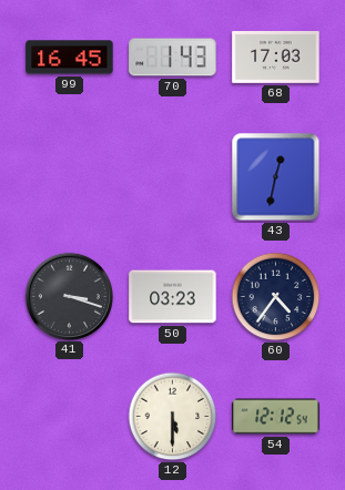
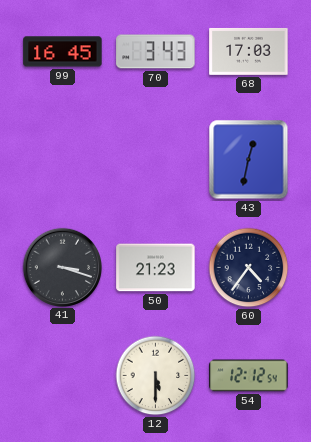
70: 1:43 -> 3:43 (156, 52)
50: 03:23 -> 21:23 (156, 268)
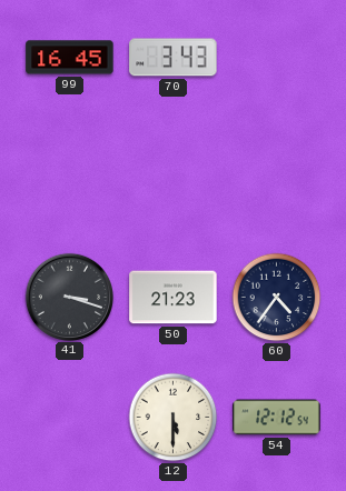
68: 17:03 -> none (249, 51)
43: 12:32 -> none (249, 160)
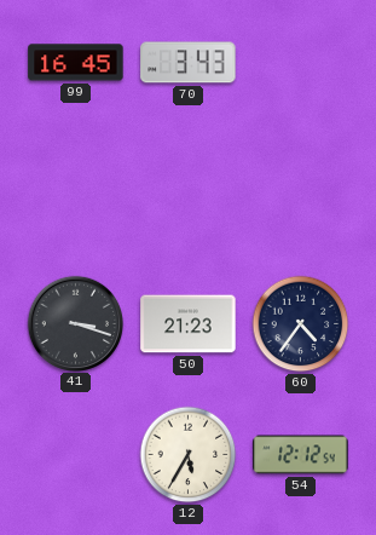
12: 5:30 -> 5:35 (189, 455)
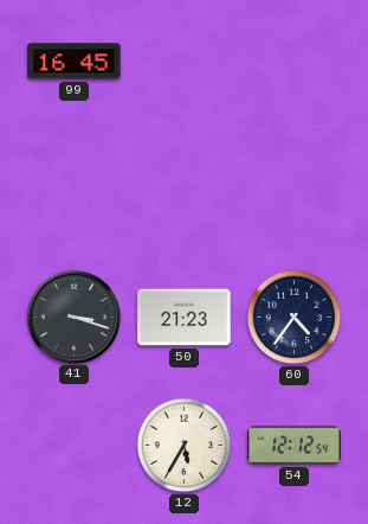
70: 3:43 -> none (189, 63)
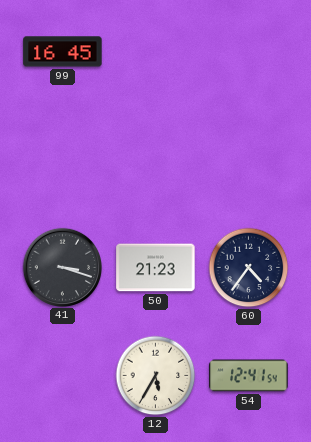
54: 12:12 -> 12:41 (249, 376)
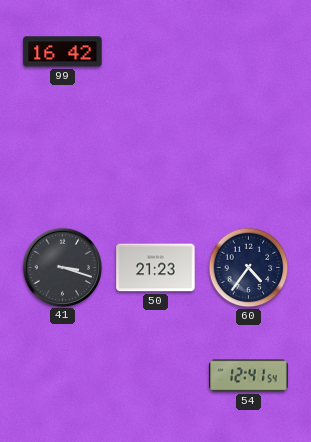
99: 16:45 -> 16:42 (63, 52)
12: 5:35 -> none (156, 376)
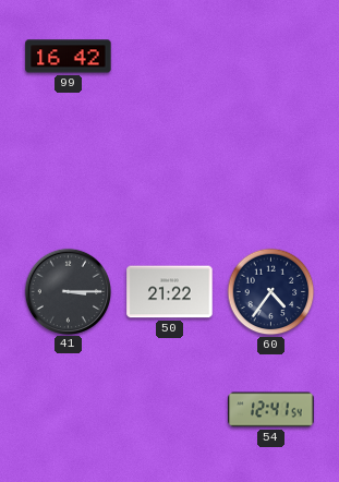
41: 3:18 -> 3:15 (68, 291)
50: 21:23 -> 21:22 (170, 292)
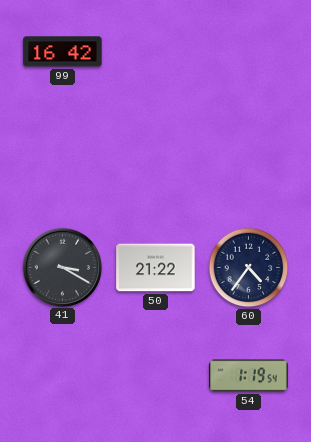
41: 3:15 -> 3:20 (62, 267)
54: 12:41 -> 1:19 (249, 376)
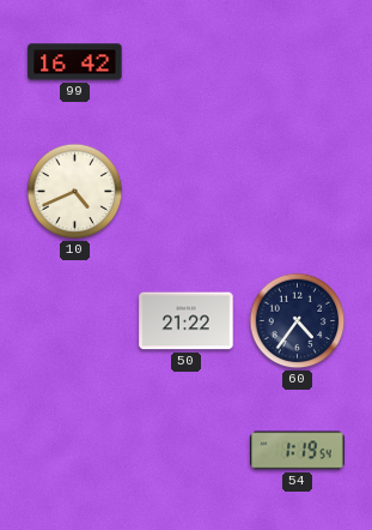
10: none -> 4:41 (75, 192)
41: 3:20 -> none (62, 267)
